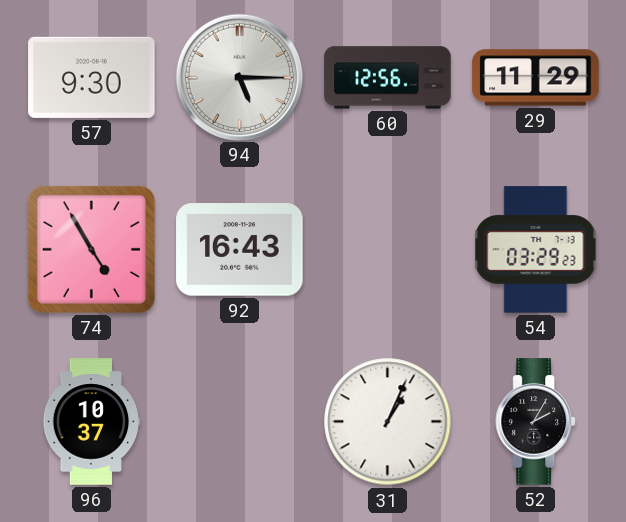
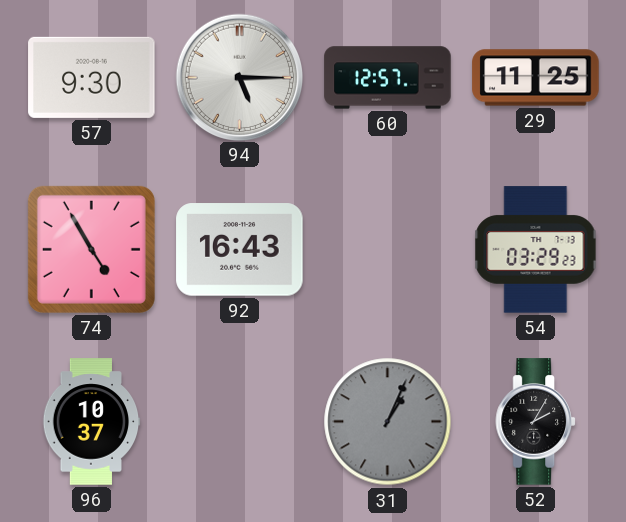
60: 12:56 -> 12:57 (388, 78)
29: 11:29 -> 11:25 (536, 78)
31 dial: white -> grey (388, 422)
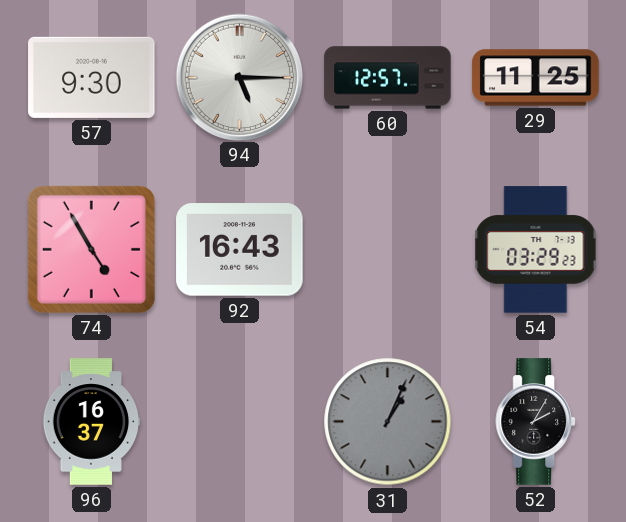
96: 10:37 -> 16:37 (91, 422)
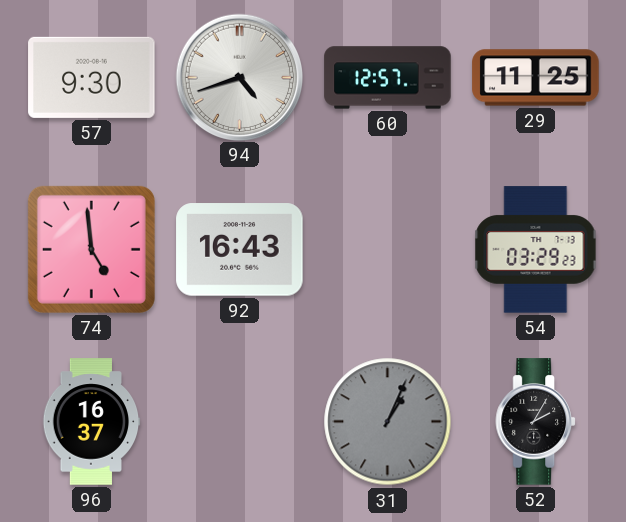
94: 5:15 -> 4:42 (239, 77)
74: 4:55 -> 4:59 (91, 249)
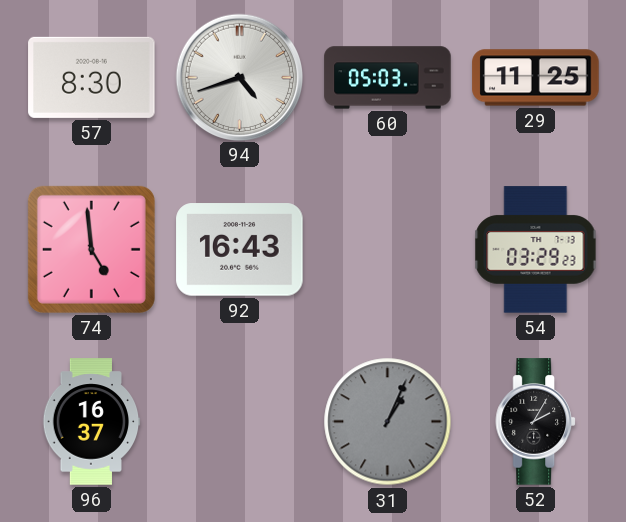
57: 9:30 -> 8:30 (92, 77)
60: 12:57 -> 05:03 (388, 78)
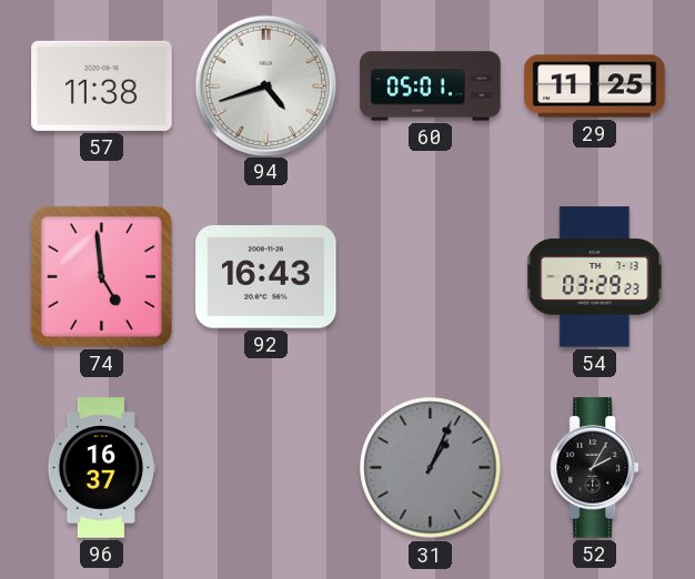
57: 8:30 -> 11:38 (102, 85)
60: 05:03 -> 05:01 (431, 87)
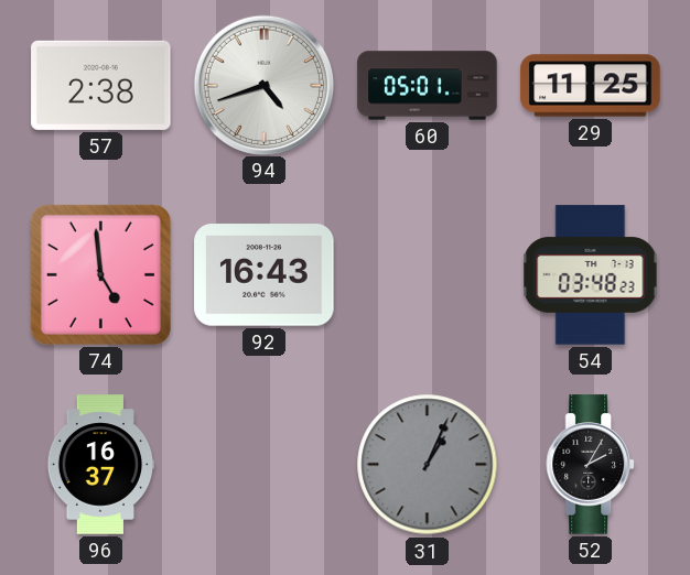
57: 11:38 -> 2:38 (101, 85)
54: 03:29 -> 03:48 (591, 275)
